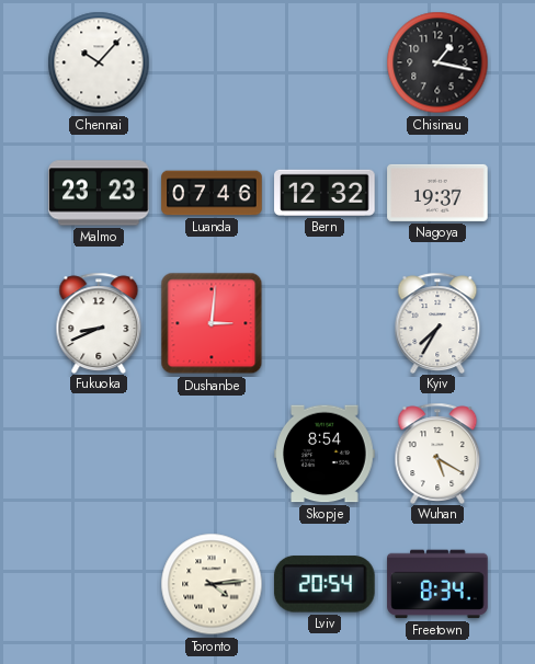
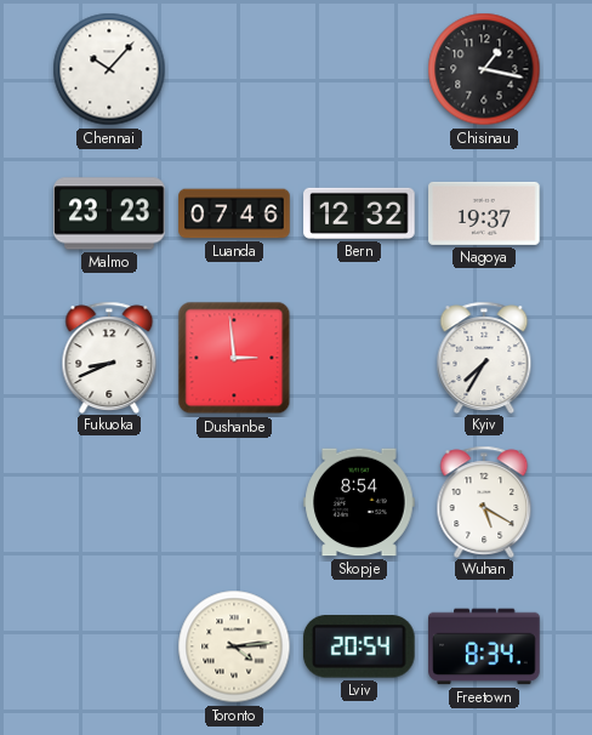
Dushanbe: 3:01 -> 2:59 (234, 358)
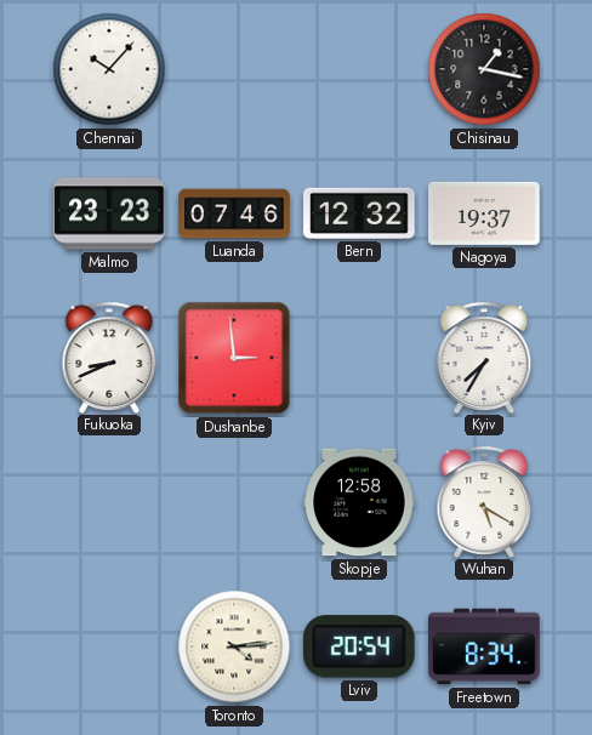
Skopje: 8:54 -> 12:58 (359, 502)
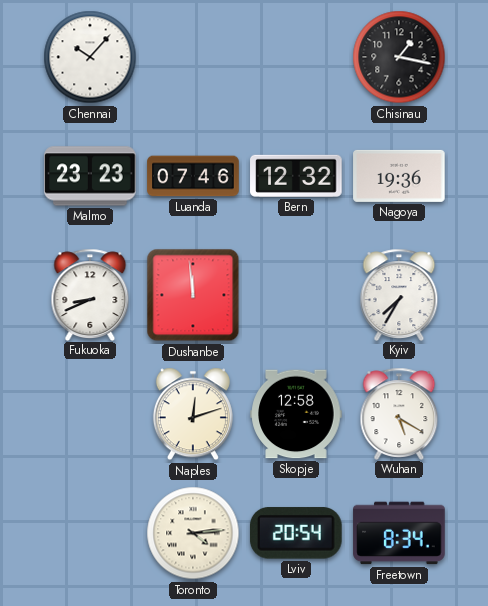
Nagoya: 19:37 -> 19:36 (399, 176)
Dushanbe: 2:59 -> 11:59 (193, 295)
Naples: none -> 12:12 (193, 414)
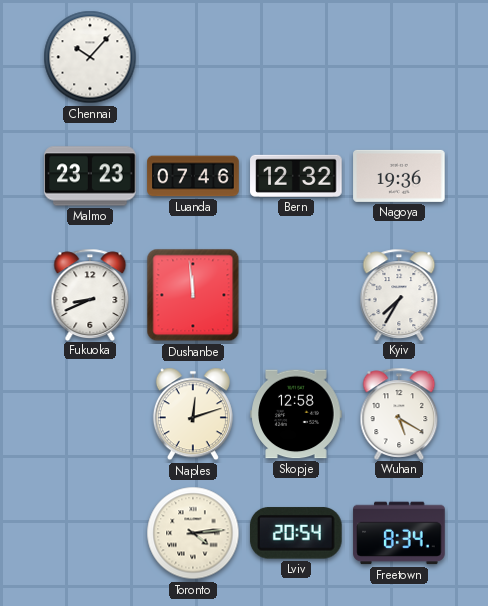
Chisinau: 1:17 -> none (399, 57)
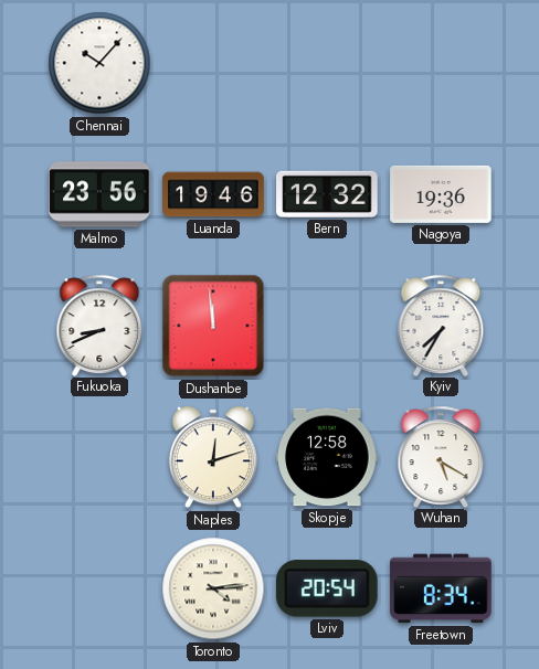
Malmo: 23:23 -> 23:56 (99, 194)
Luanda: 07:46 -> 19:46 (213, 194)
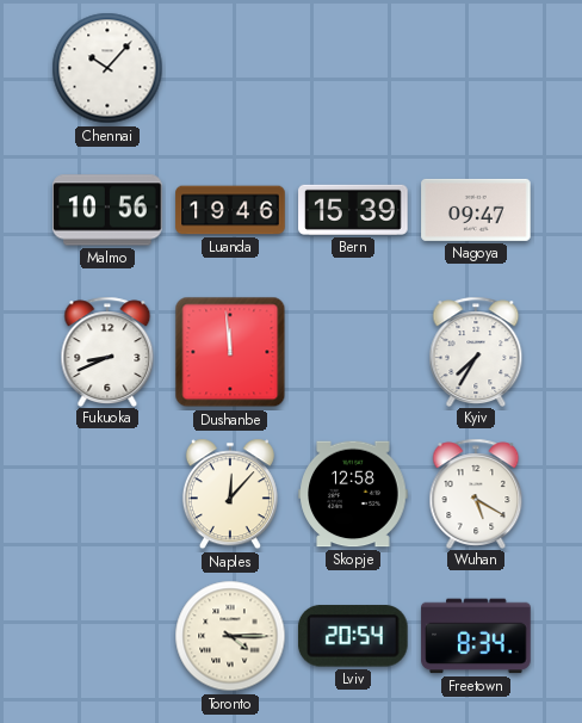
Malmo: 23:56 -> 10:56 (107, 210)
Bern: 12:32 -> 15:39 (353, 210)
Nagoya: 19:36 -> 09:47 (476, 210)
Naples: 12:12 -> 12:07 (230, 494)
Toronto: 4:14 -> 4:15 (230, 636)
